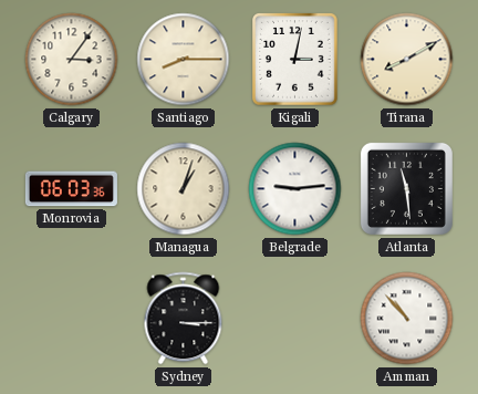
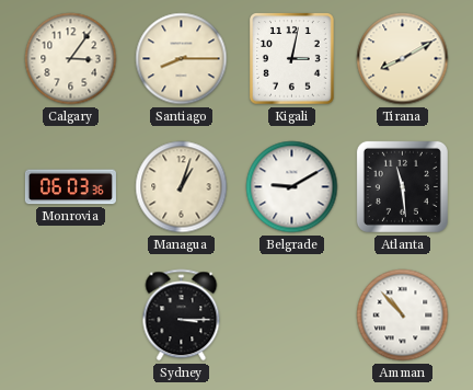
Belgrade: 9:14 -> 9:10 (292, 187)
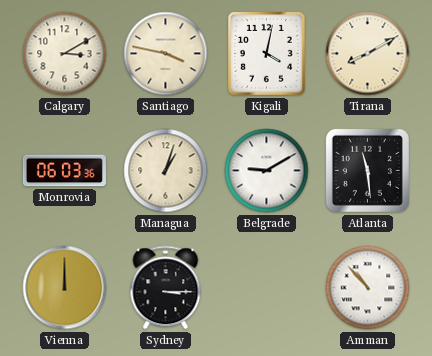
Calgary: 3:06 -> 3:10 (65, 54)
Santiago: 8:15 -> 3:47 (166, 54)
Kigali: 3:02 -> 4:02 (267, 54)
Vienna: none -> 12:00 (65, 288)
